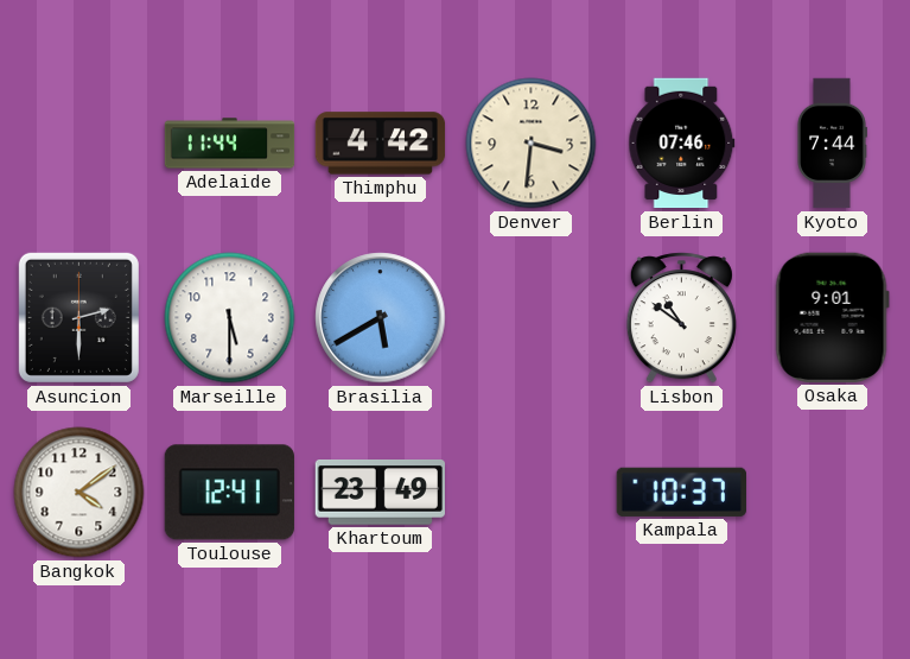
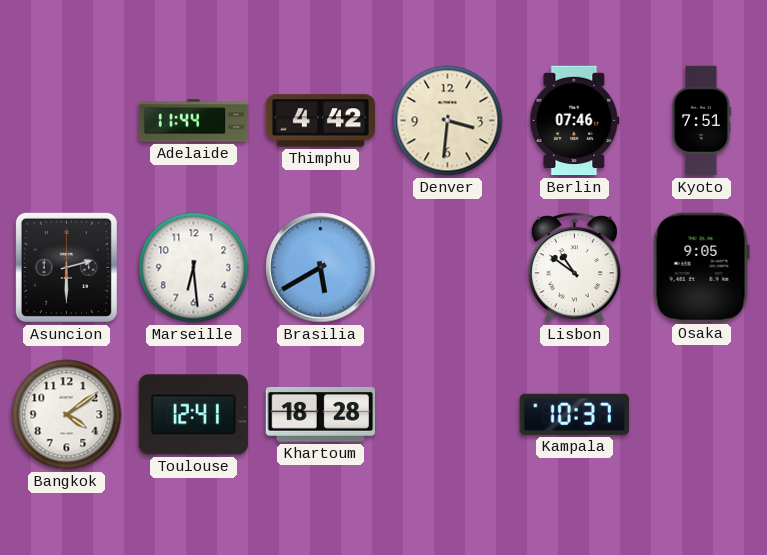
Kyoto: 7:44 -> 7:51 (701, 121)
Marseille: 5:30 -> 6:29 (194, 268)
Osaka: 9:01 -> 9:05 (701, 267)
Khartoum: 23:49 -> 18:28 (320, 415)
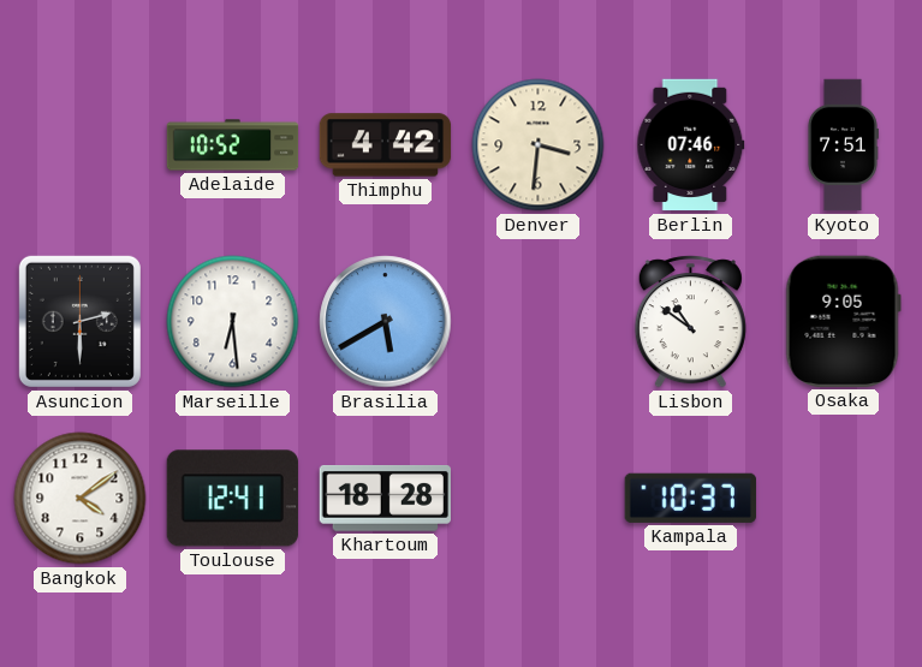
Adelaide: 11:44 -> 10:52 (233, 145)
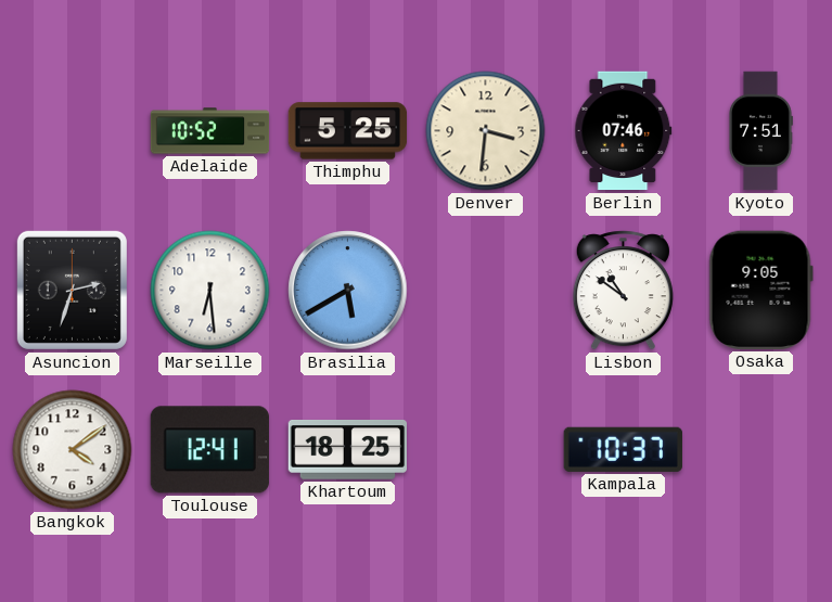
Thimphu: 4:42 -> 5:25 (348, 131)
Asuncion: 2:30 -> 2:33 (72, 290)
Khartoum: 18:28 -> 18:25 (347, 450)
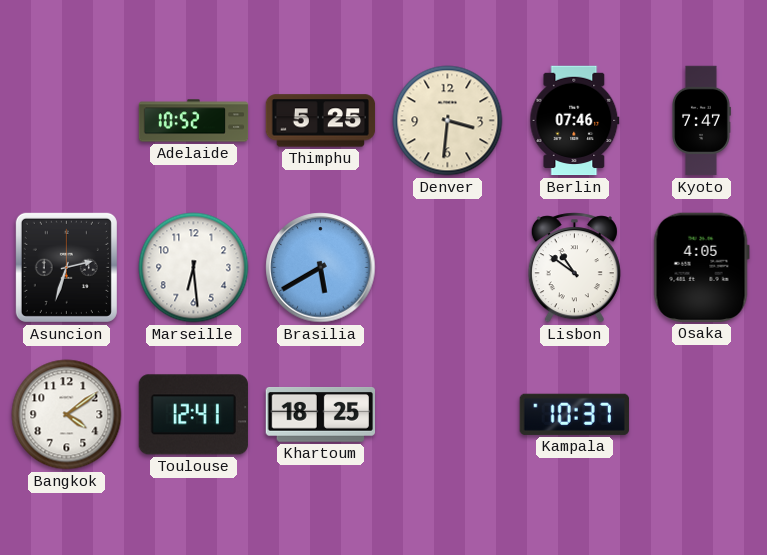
Kyoto: 7:51 -> 7:47 (701, 121)
Osaka: 9:05 -> 4:05 (701, 267)
